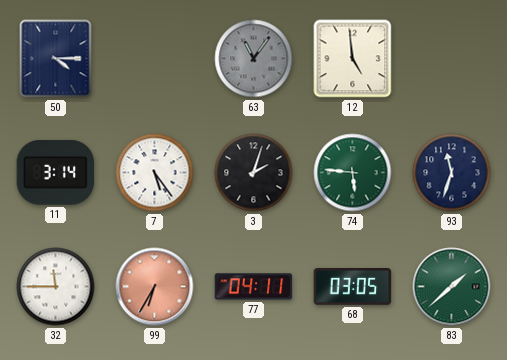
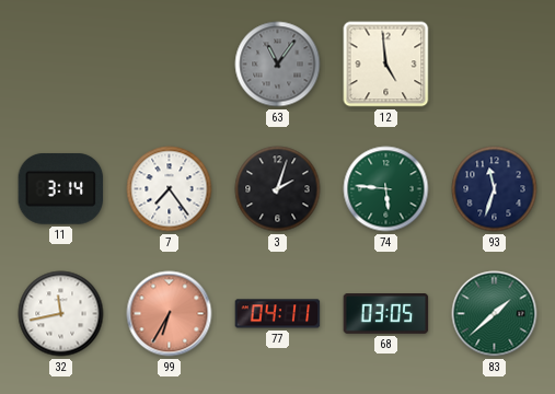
50: 4:15 -> none (56, 59)
7: 5:24 -> 7:24 (170, 189)
32: 11:45 -> 11:43 (61, 314)
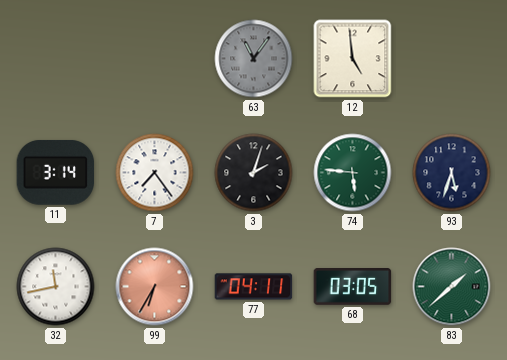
93: 11:33 -> 5:33 (452, 173)
